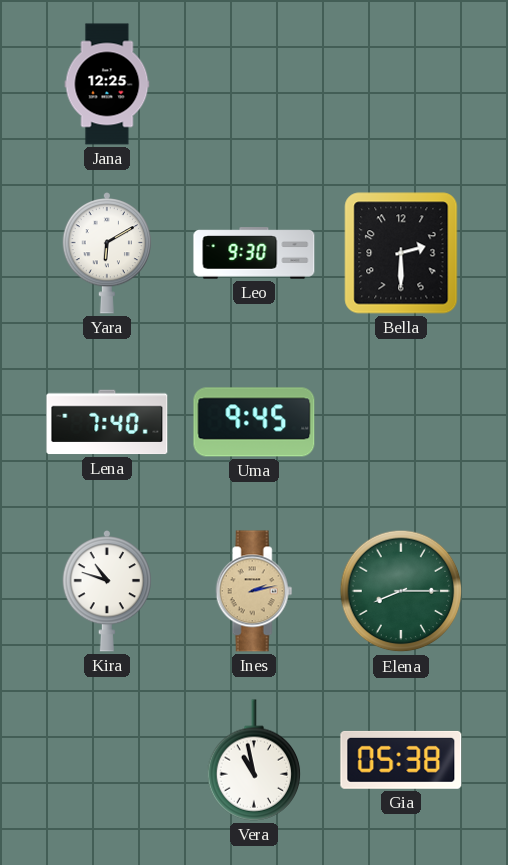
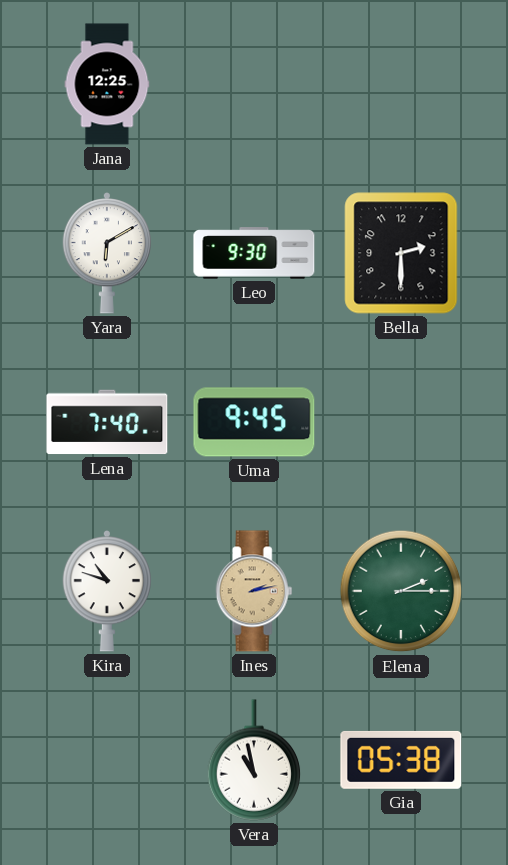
Elena: 8:15 -> 2:15 (401, 591)
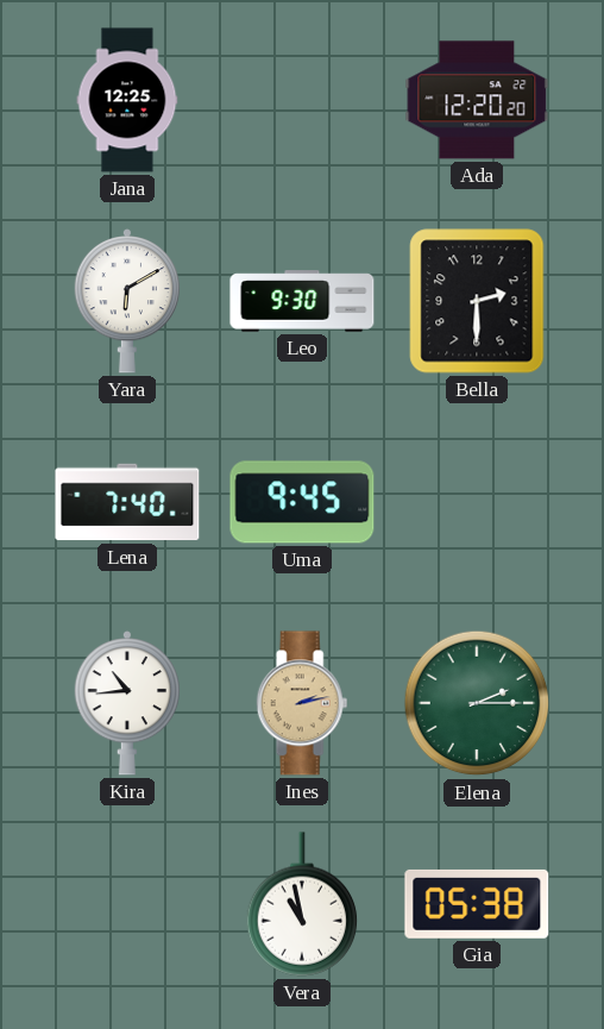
Ada: none -> 12:20 (477, 100)
Kira: 10:48 -> 10:44 (126, 704)
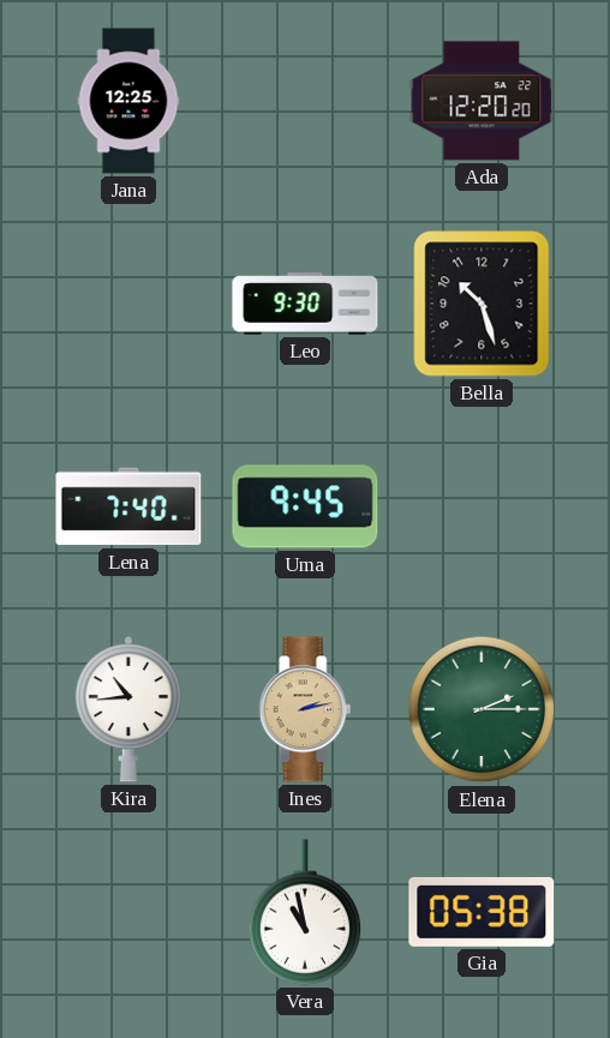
Yara: 6:10 -> none (126, 302)
Bella: 2:30 -> 10:27 (482, 304)
